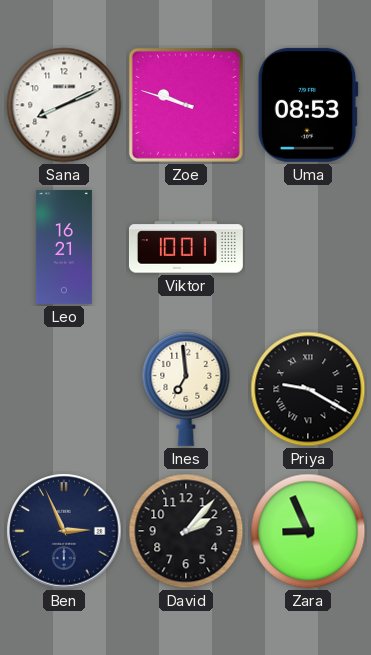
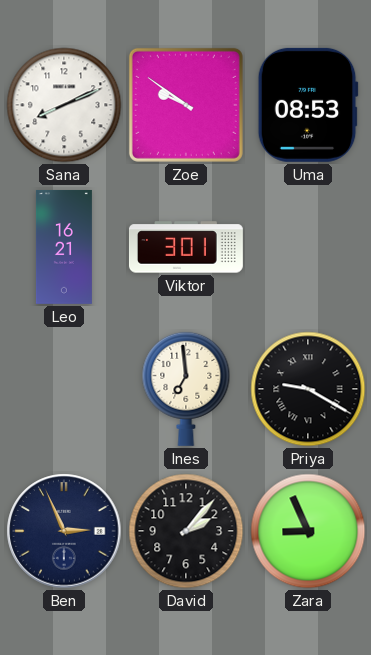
Zoe: 9:48 -> 9:51 (186, 105)
Viktor: 10:01 -> 3:01 (186, 247)
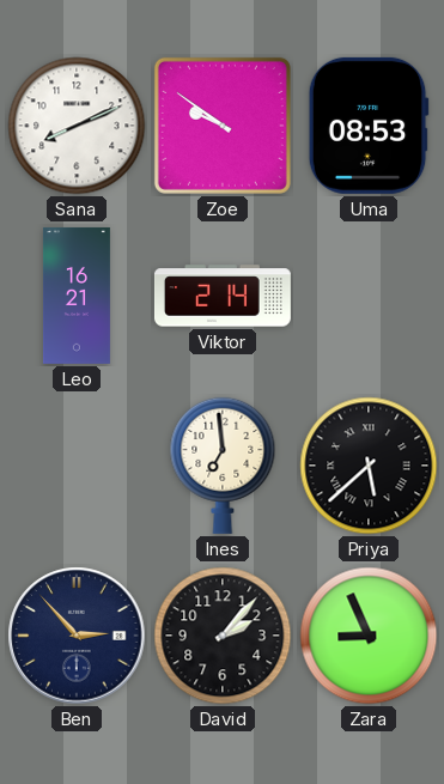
Viktor: 3:01 -> 2:14 (223, 296)
Priya: 9:20 -> 5:38 (369, 466)
Ben: 2:56 -> 2:53 (77, 636)
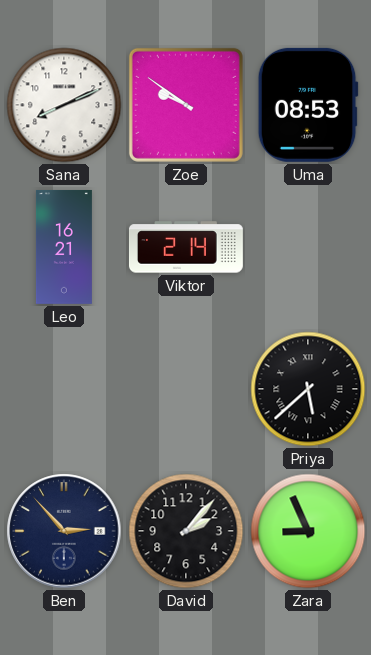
Ines: 6:59 -> none (223, 466)
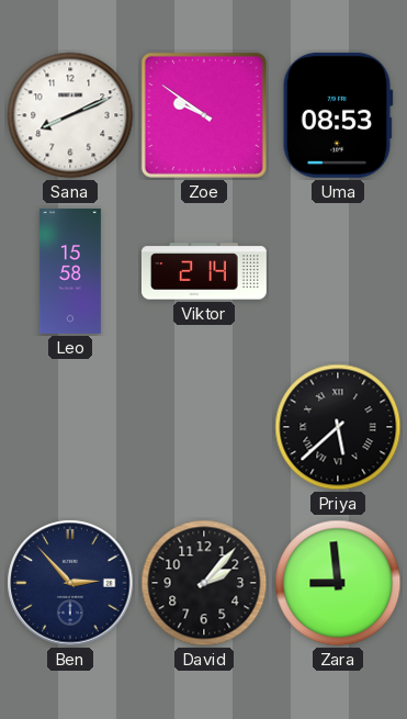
Leo: 16:21 -> 15:58 (70, 271)
Zara: 8:56 -> 8:59 (338, 583)
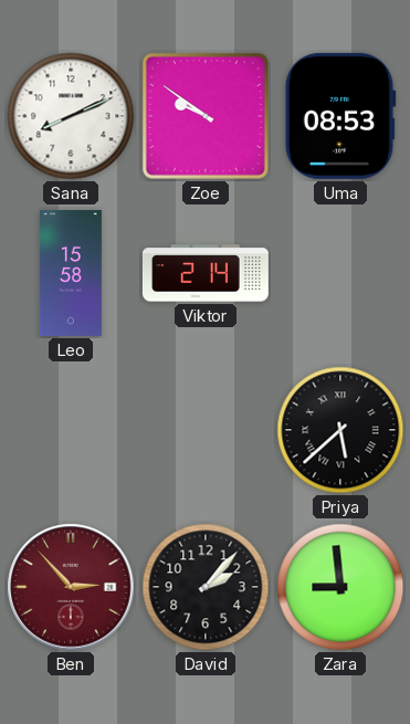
Ben dial: navy -> burgundy (71, 587)
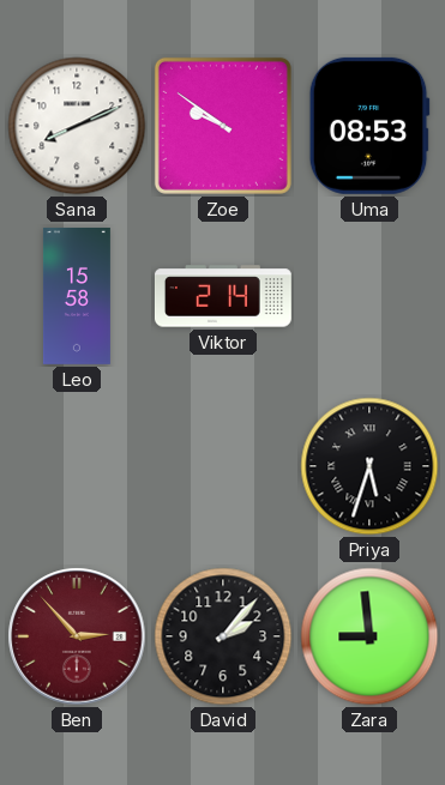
Priya: 5:38 -> 5:33 (369, 466)
